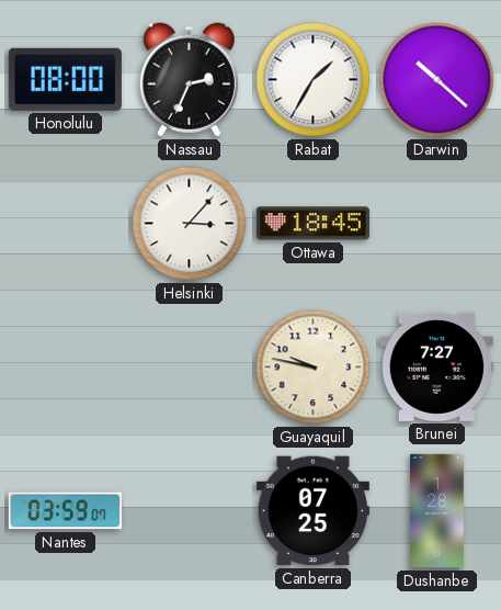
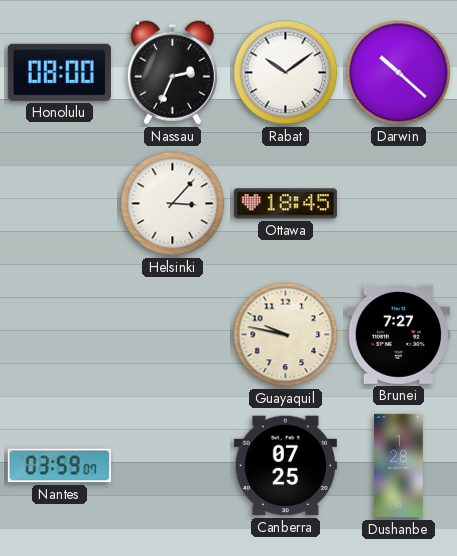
Rabat: 1:35 -> 10:09 (286, 73)
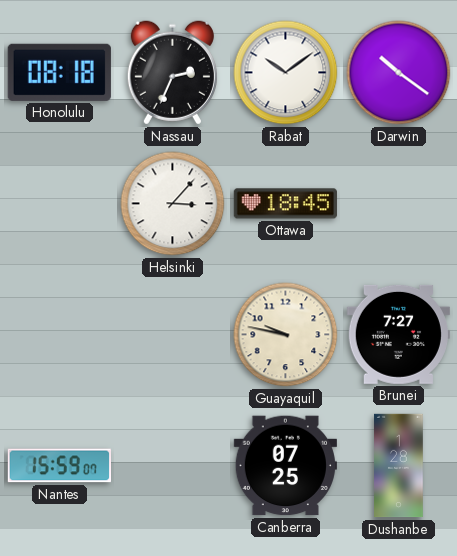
Honolulu: 08:00 -> 08:18 (59, 72)
Darwin: 10:22 -> 10:21 (399, 73)
Nantes: 03:59 -> 15:59 (59, 466)
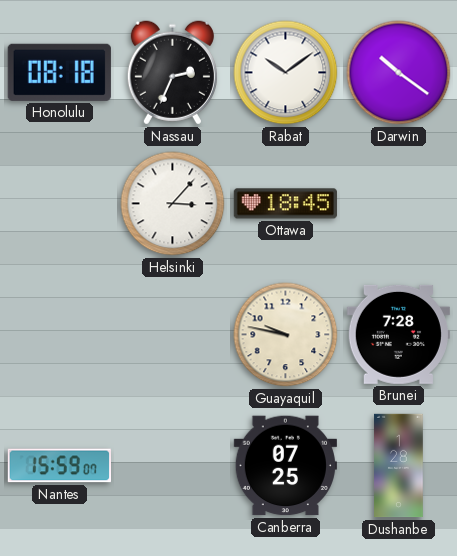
Brunei: 7:27 -> 7:28 (398, 334)
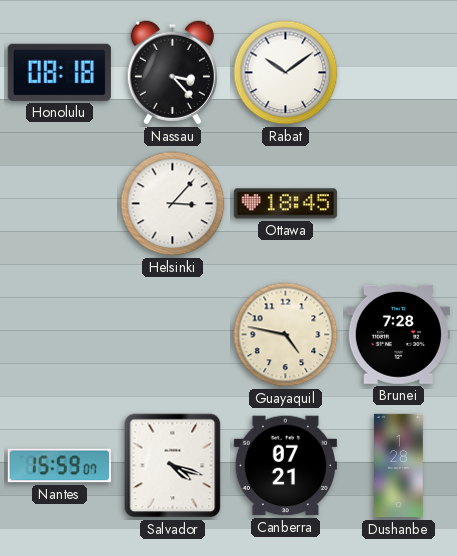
Nassau: 2:34 -> 3:23 (172, 73)
Darwin: 10:21 -> none (399, 73)
Guayaquil: 9:47 -> 4:47 (286, 335)
Salvador: none -> 4:18 (173, 466)
Canberra: 07:25 -> 07:21 (285, 466)
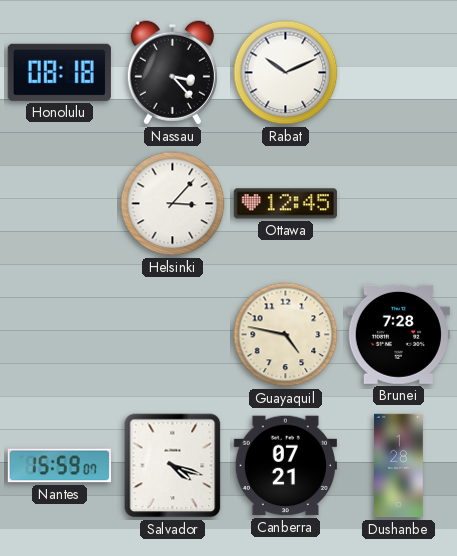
Rabat: 10:09 -> 10:11 (286, 73)
Ottawa: 18:45 -> 12:45 (285, 204)
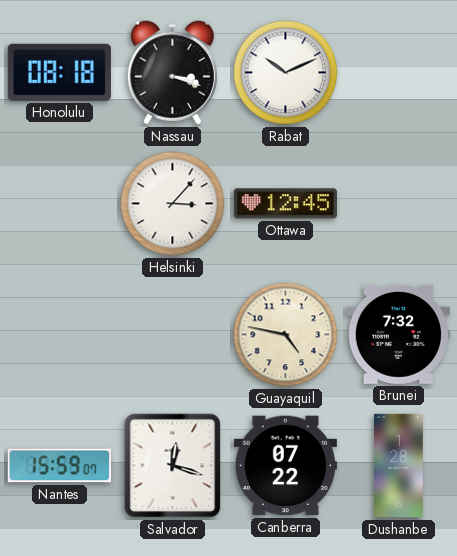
Nassau: 3:23 -> 3:18 (172, 73)
Brunei: 7:28 -> 7:32 (398, 334)
Salvador: 4:18 -> 12:18 (173, 466)
Canberra: 07:21 -> 07:22 (285, 466)
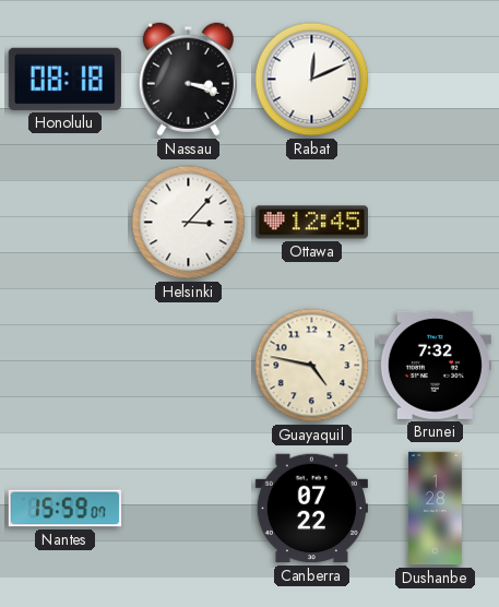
Rabat: 10:11 -> 12:11 (312, 80)
Salvador: 12:18 -> none (173, 466)
